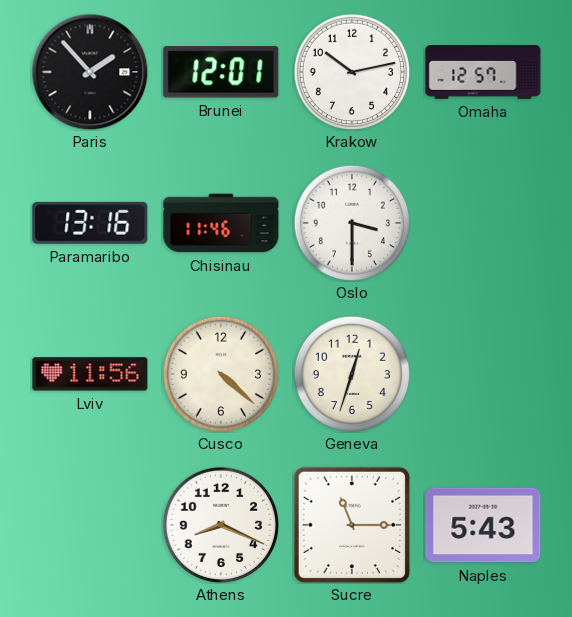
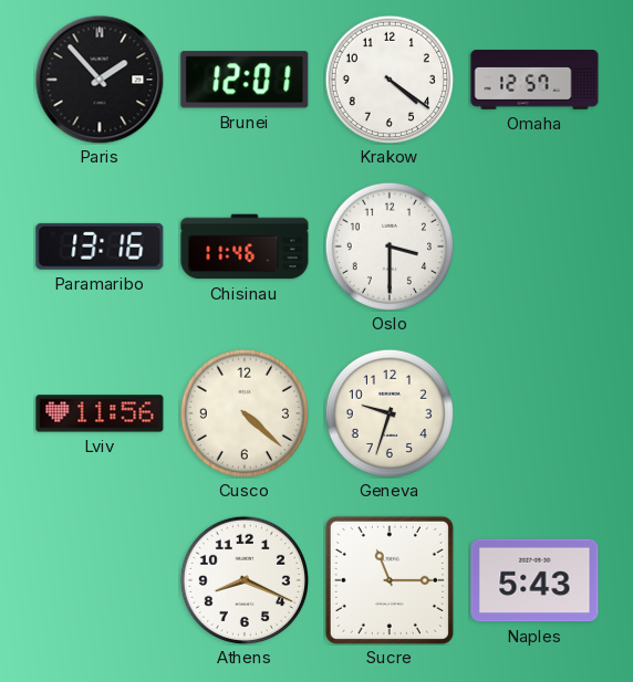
Krakow: 10:13 -> 4:21 (388, 78)
Geneva: 12:33 -> 9:33 (388, 412)
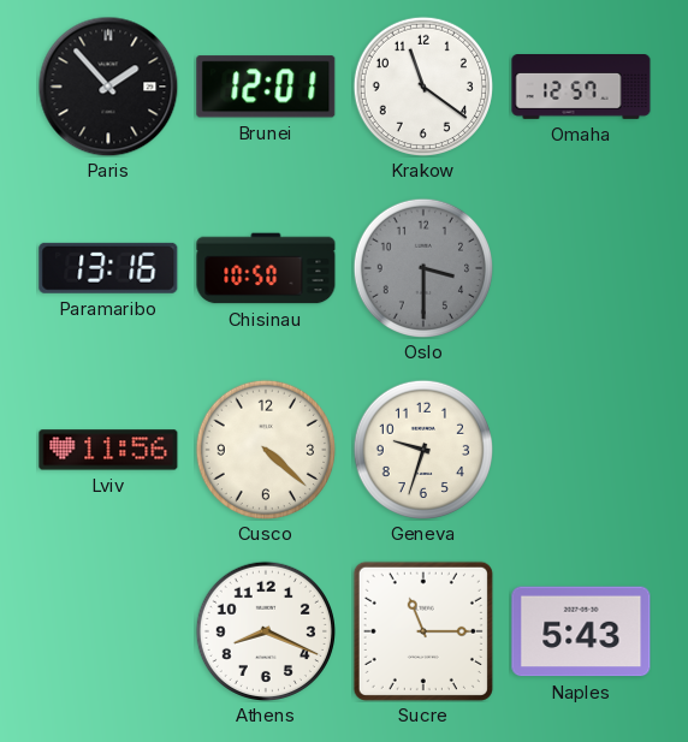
Krakow: 4:21 -> 11:21 (422, 85)
Chisinau: 11:46 -> 10:50 (266, 268)
Oslo dial: white -> grey (422, 267)
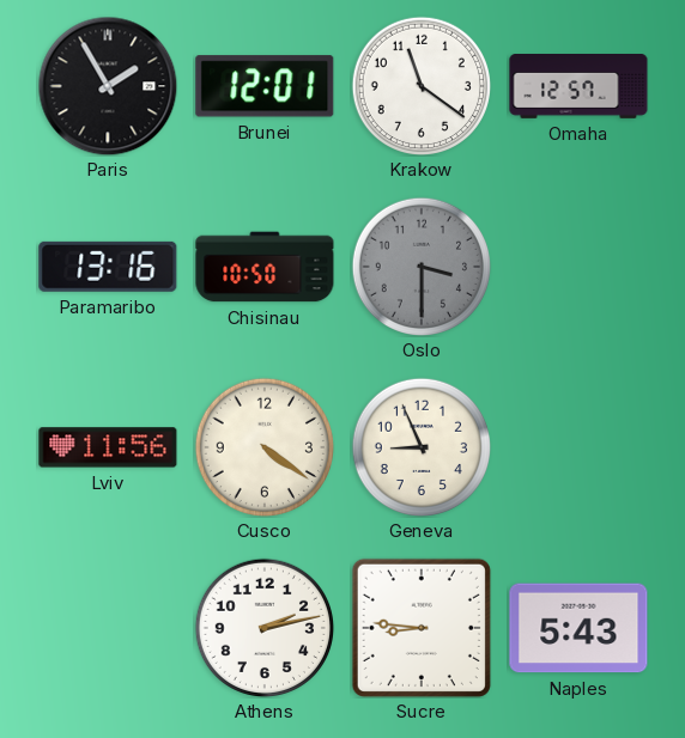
Paris: 1:53 -> 1:55 (108, 86)
Cusco: 4:22 -> 4:21 (263, 446)
Geneva: 9:33 -> 8:56 (420, 446)
Athens: 8:19 -> 2:13 (263, 627)
Sucre: 11:15 -> 8:46 (422, 628)
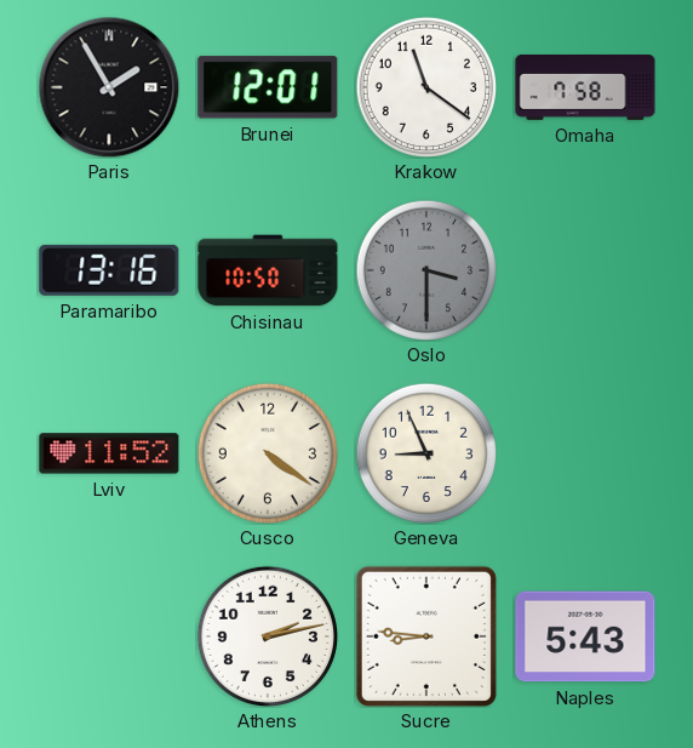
Omaha: 12:57 -> 7:58 (585, 88)
Lviv: 11:56 -> 11:52 (109, 453)
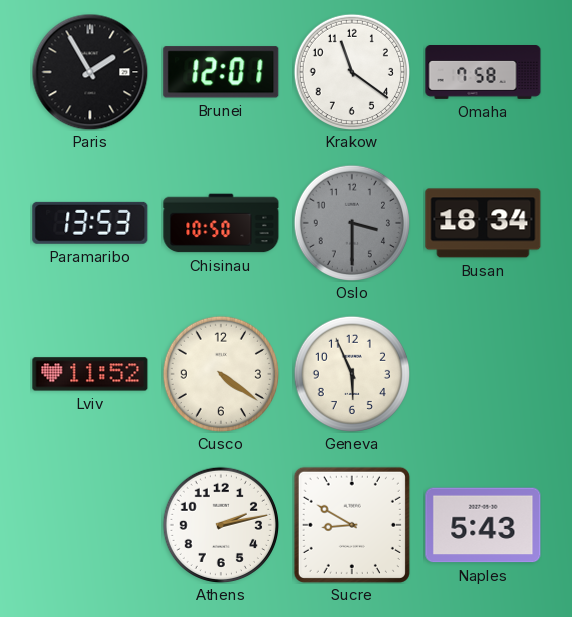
Paramaribo: 13:16 -> 13:53 (90, 223)
Busan: none -> 18:34 (483, 223)
Geneva: 8:56 -> 5:56 (351, 373)
Sucre: 8:46 -> 8:50 (352, 525)
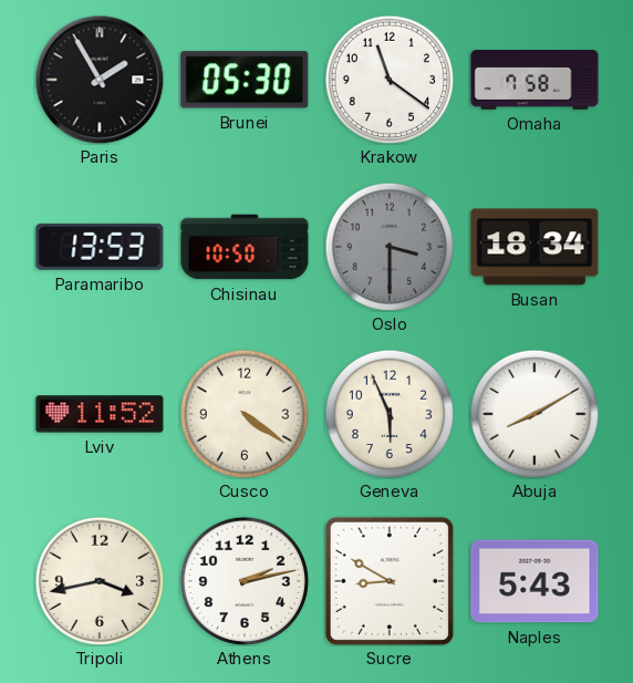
Brunei: 12:01 -> 05:30 (245, 80)
Abuja: none -> 8:10 (533, 413)
Tripoli: none -> 3:43 (98, 580)
